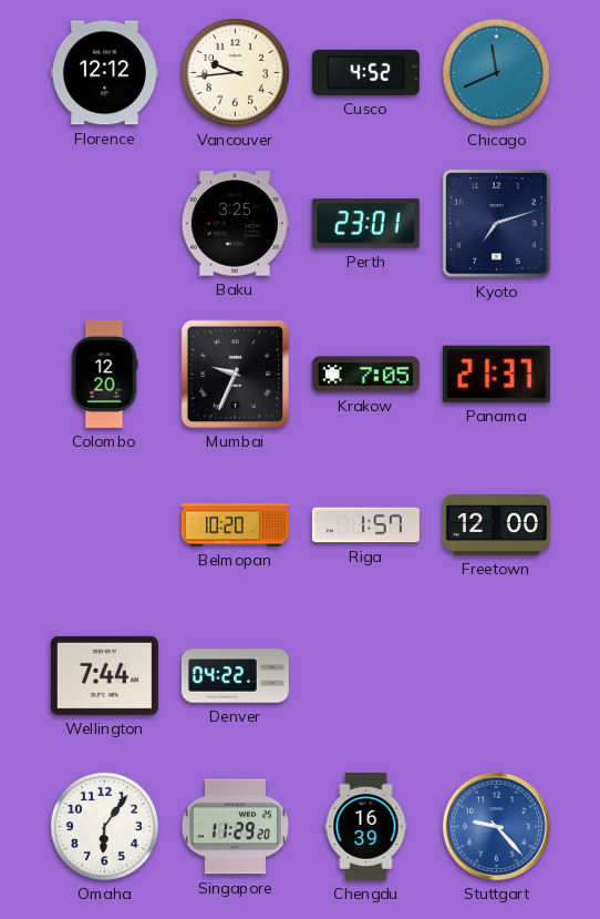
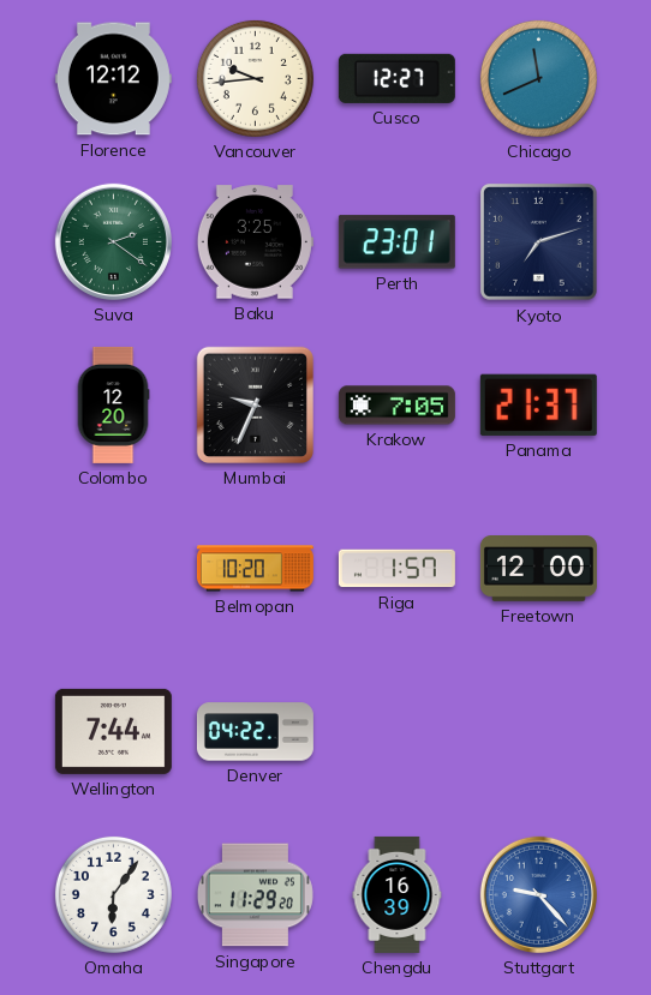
Cusco: 4:52 -> 12:27 (396, 78)
Suva: none -> 2:21 (113, 241)
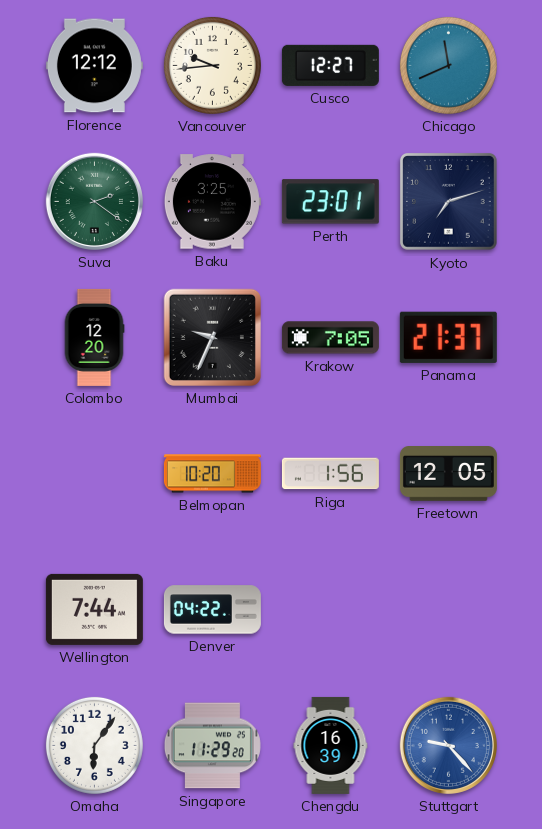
Riga: 1:57 -> 1:56 (330, 474)
Freetown: 12:00 -> 12:05 (448, 474)
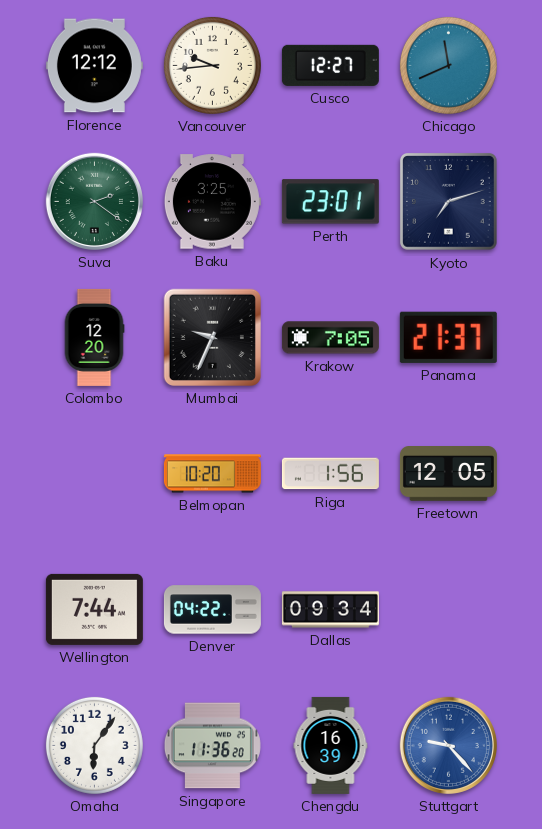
Dallas: none -> 09:34 (330, 610)
Singapore: 11:29 -> 11:36 (212, 746)
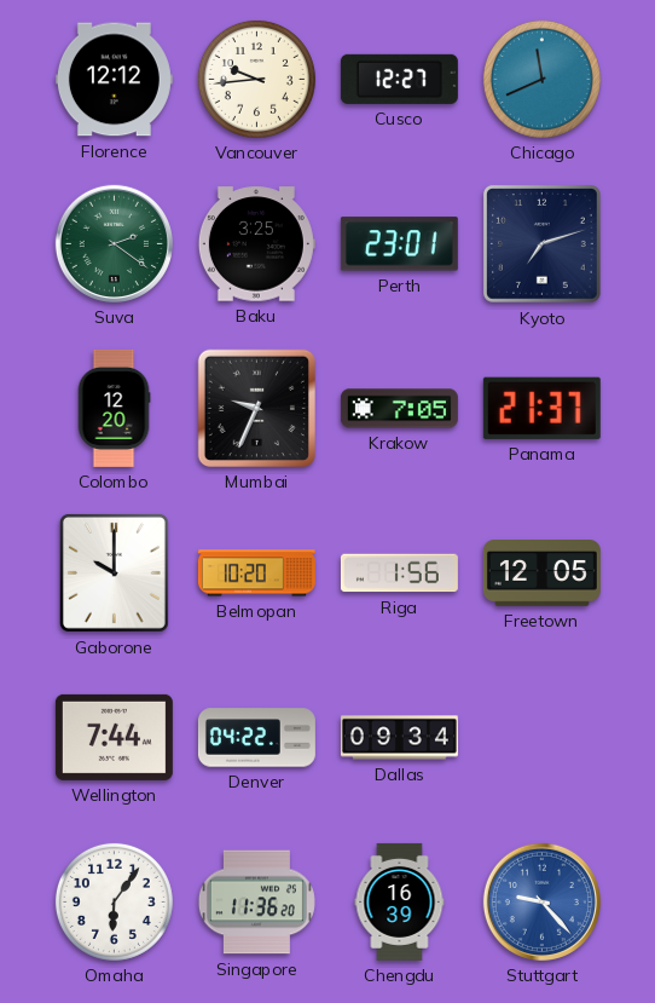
Gaborone: none -> 10:00 (114, 572)
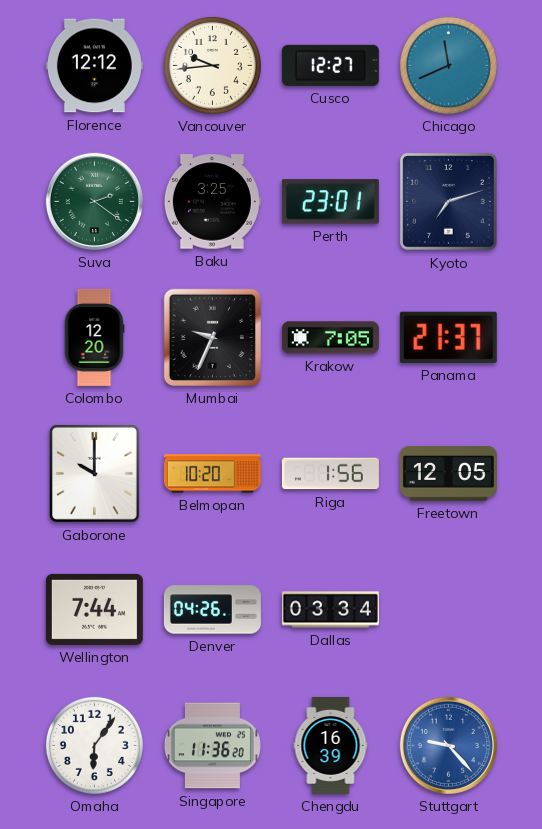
Denver: 04:22 -> 04:26 (212, 610)
Dallas: 09:34 -> 03:34 (330, 610)
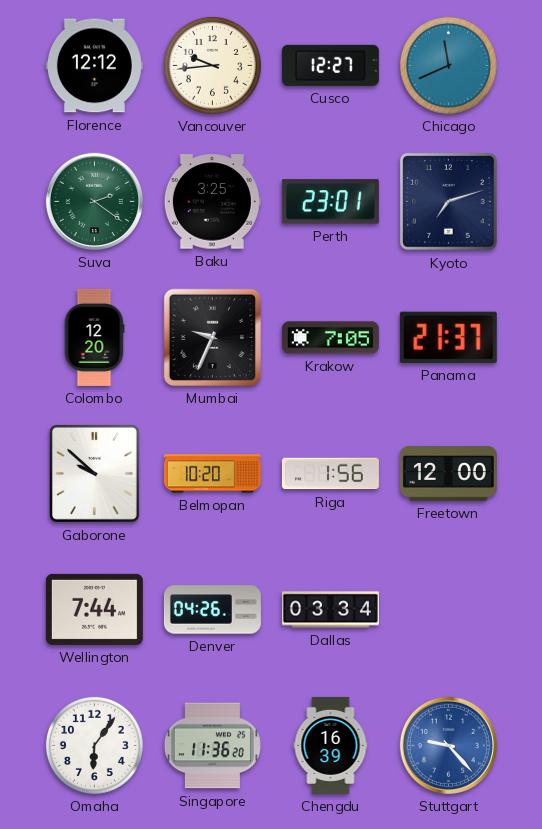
Gaborone: 10:00 -> 9:52 (94, 473)
Freetown: 12:05 -> 12:00 (448, 474)
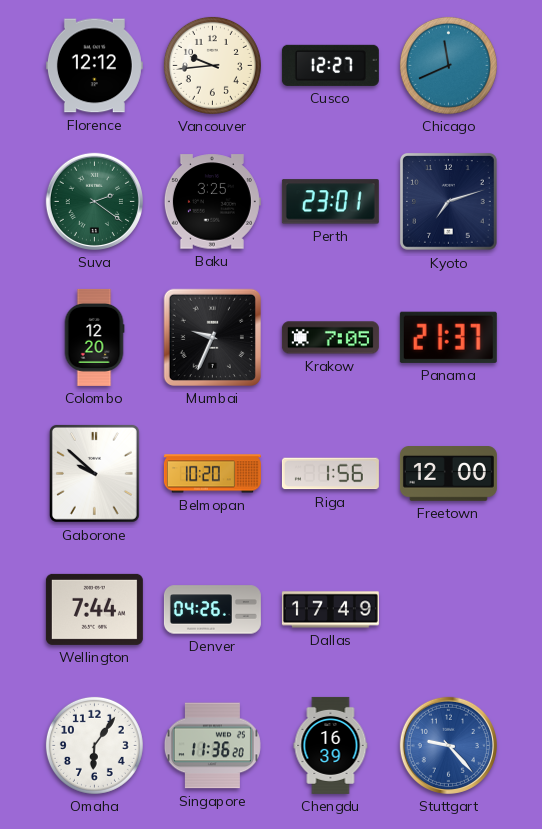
Dallas: 03:34 -> 17:49 (330, 610)
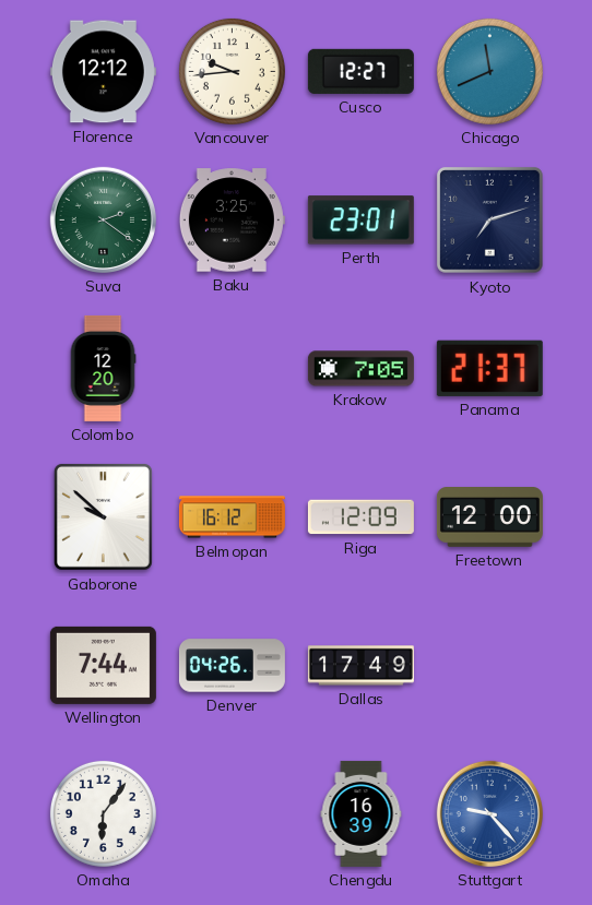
Mumbai: 9:34 -> none (212, 337)
Belmopan: 10:20 -> 16:12 (232, 517)
Riga: 1:56 -> 12:09 (360, 517)
Singapore: 11:36 -> none (212, 746)
